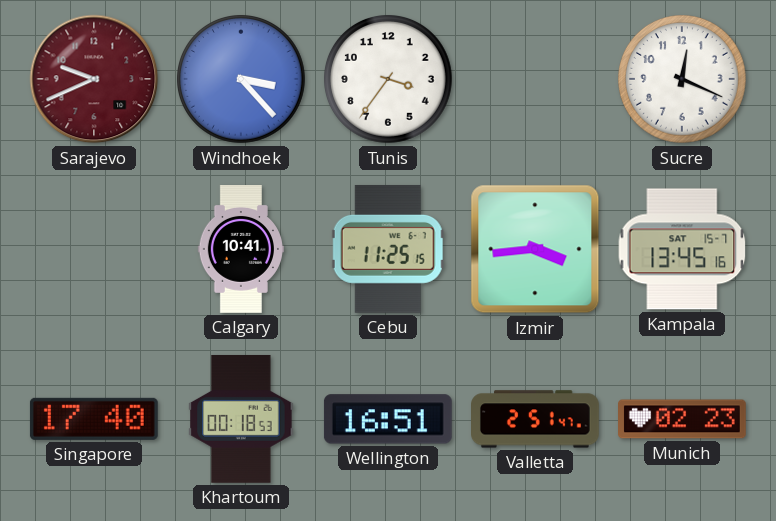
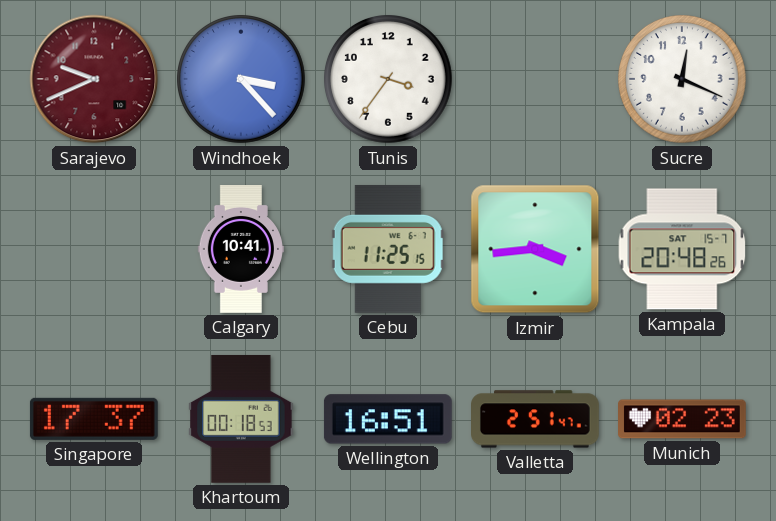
Kampala: 13:45 -> 20:48 (682, 249)
Singapore: 17:40 -> 17:37 (94, 419)
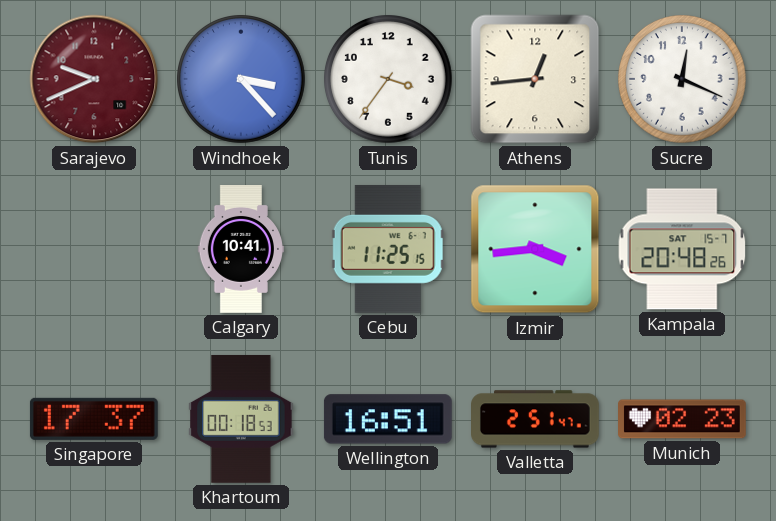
Athens: none -> 12:44 (535, 79)
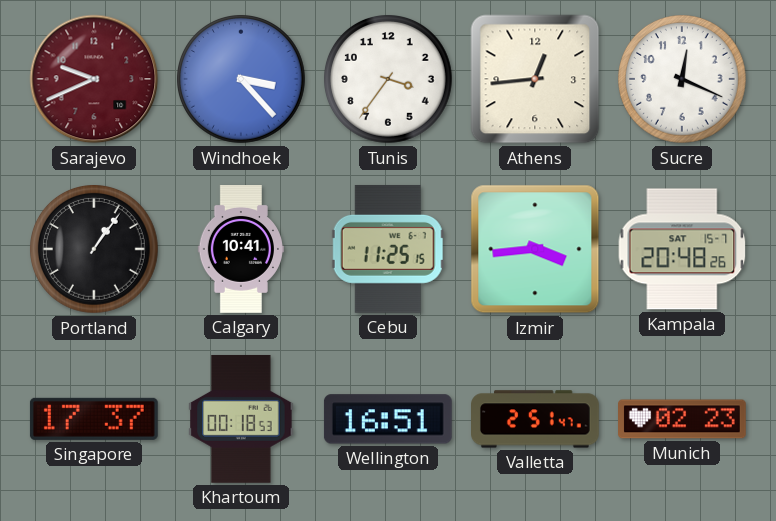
Portland: none -> 1:06 (95, 250)
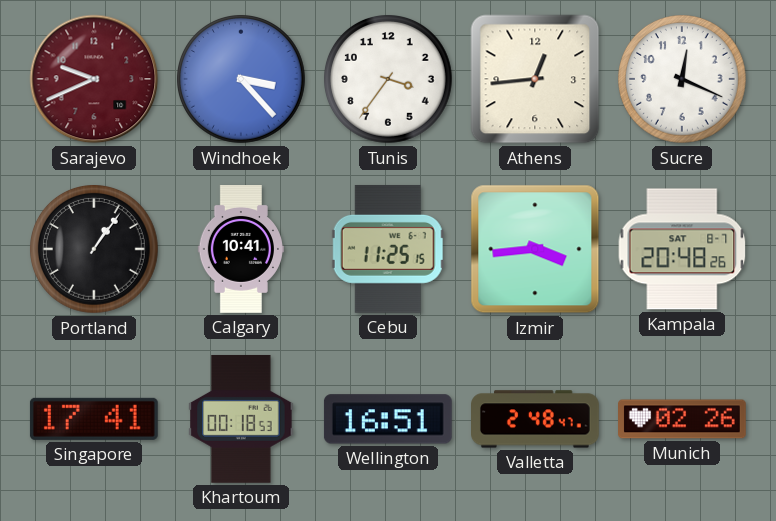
Kampala date: SAT 15-7 -> SAT 8-7 (682, 249)
Singapore: 17:37 -> 17:41 (94, 419)
Valletta: 2:51 -> 2:48 (536, 419)
Munich: 02:23 -> 02:26 (683, 419)
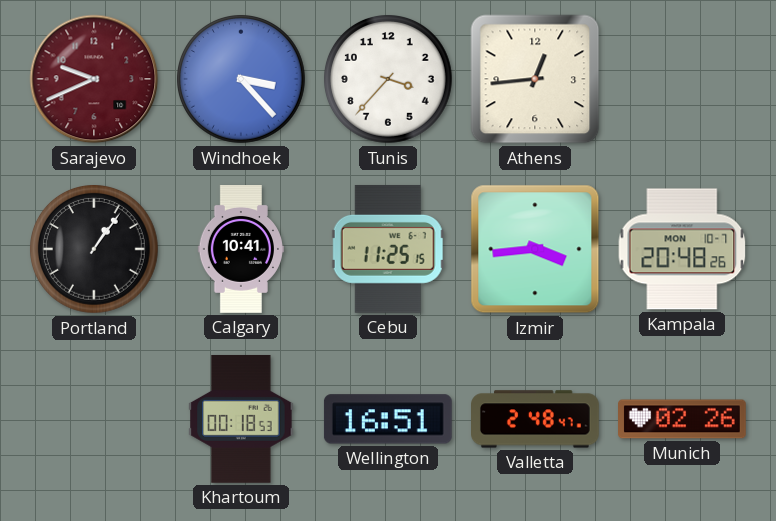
Tunis: 3:36 -> 3:37 (389, 80)
Sucre: 12:19 -> none (683, 80)
Kampala date: SAT 8-7 -> MON 10-7 (682, 249)
Singapore: 17:41 -> none (94, 419)
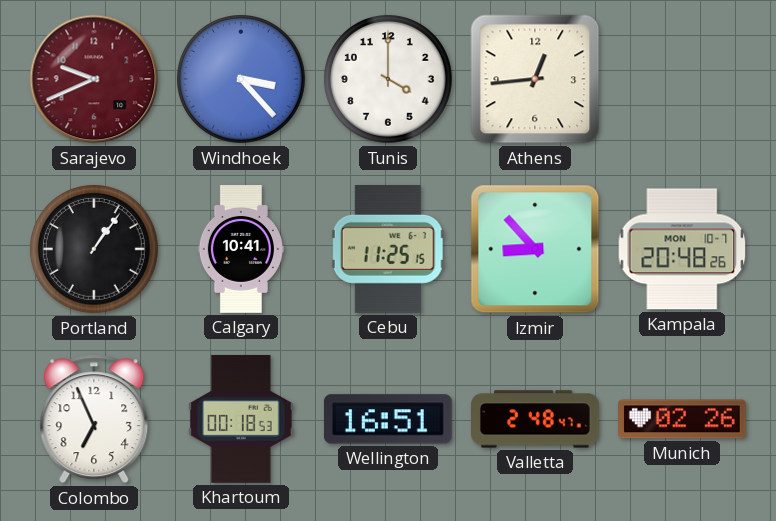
Tunis: 3:37 -> 4:00 (389, 80)
Izmir: 3:44 -> 8:53 (535, 249)
Colombo: none -> 6:56 (94, 419)
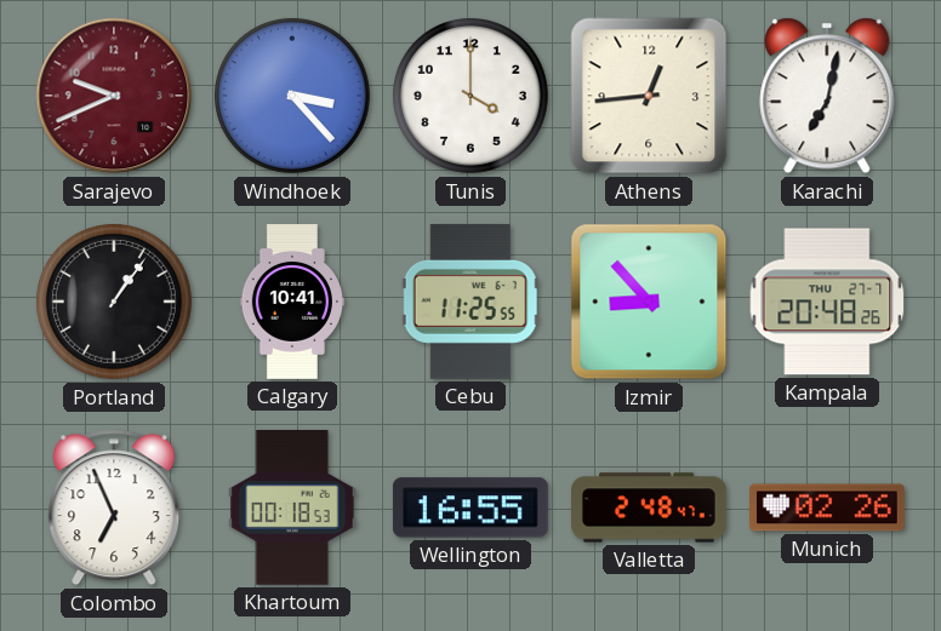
Karachi: none -> 7:02 (827, 96)
Cebu: 11:25:15 -> 11:25:55 (470, 302)
Kampala date: MON 10-7 -> THU 27-7 (827, 302)
Wellington: 16:51 -> 16:55 (470, 507)
